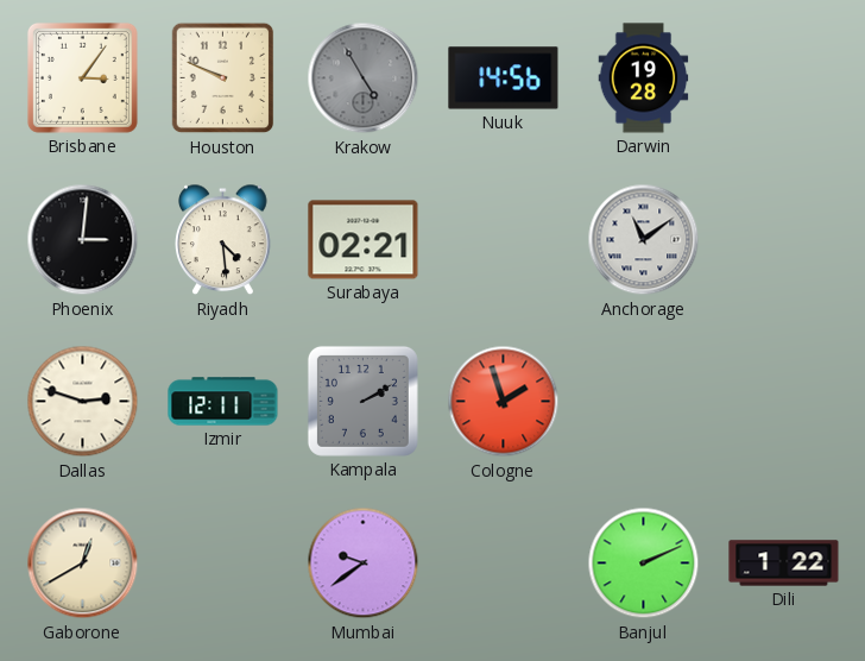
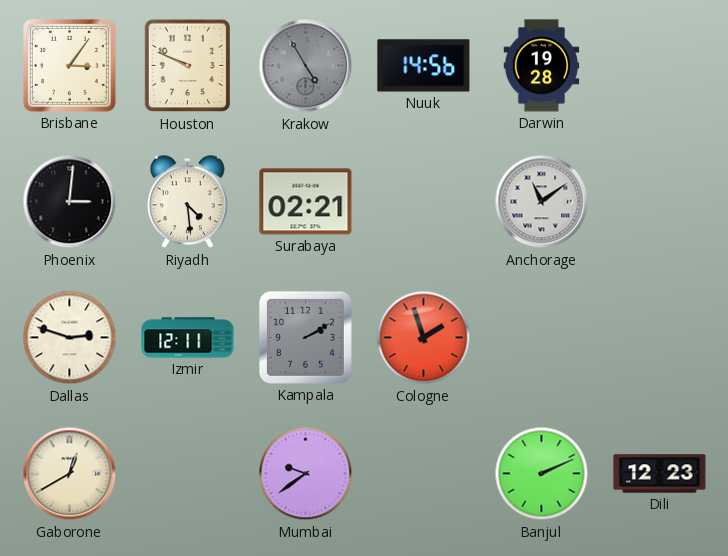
Dili: 1:22 -> 12:23 (660, 474)
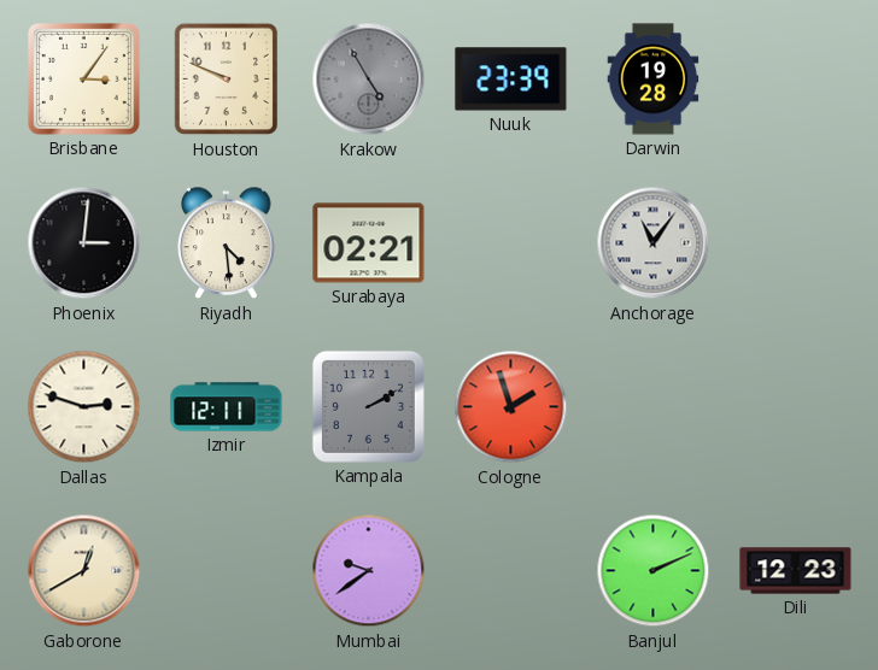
Nuuk: 14:56 -> 23:39 (511, 80)
Anchorage: 11:09 -> 11:06 (654, 243)
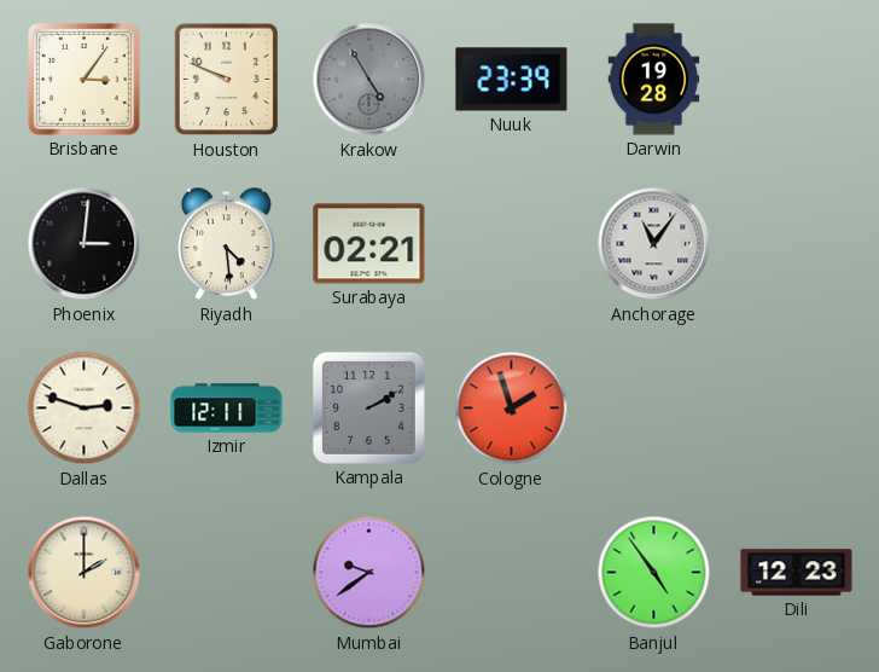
Gaborone: 12:40 -> 2:00 (85, 573)
Banjul: 2:11 -> 4:54 (654, 573)
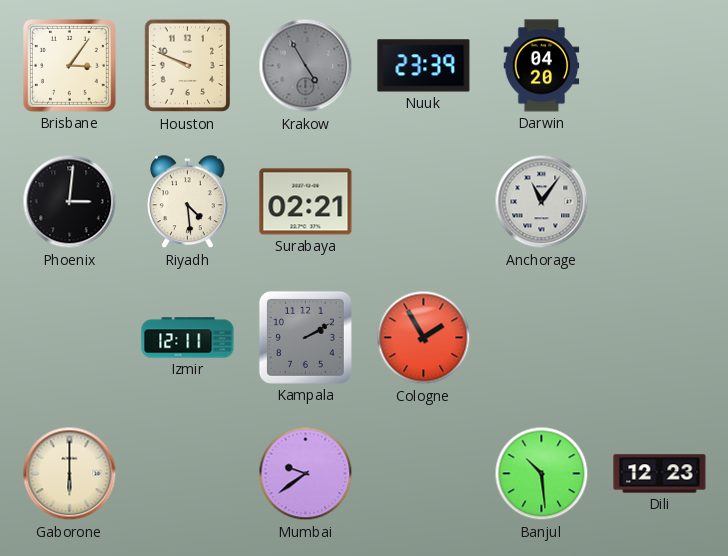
Darwin: 19:28 -> 04:20 (542, 66)
Dallas: 2:48 -> none (85, 409)
Cologne: 1:57 -> 1:55 (424, 338)
Gaborone: 2:00 -> 6:00 (70, 474)
Banjul: 4:54 -> 10:29 (542, 474)
